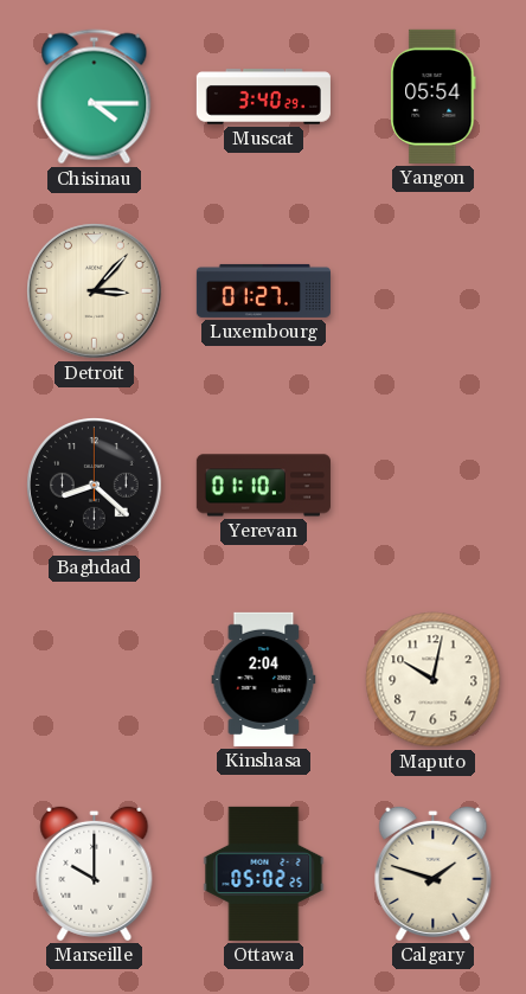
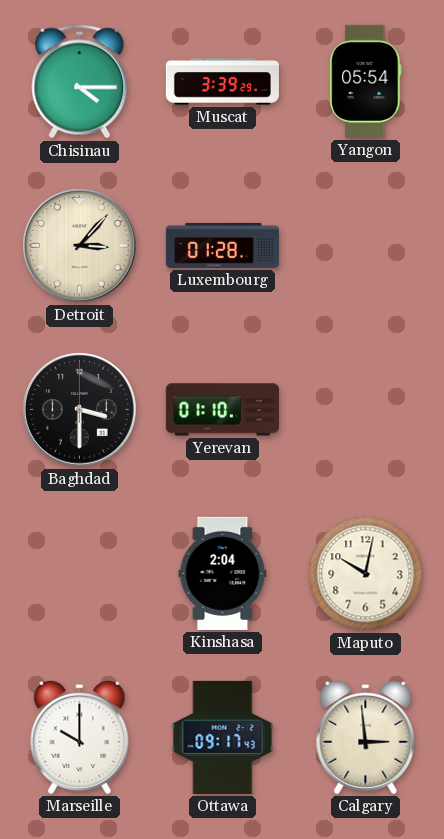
Muscat: 3:40 -> 3:39 (222, 82)
Luxembourg: 01:27 -> 01:28 (222, 245)
Baghdad: 8:22 -> 3:30 (80, 410)
Ottawa: 05:02 -> 09:17 (223, 737)
Calgary: 1:48 -> 2:59 (366, 737)
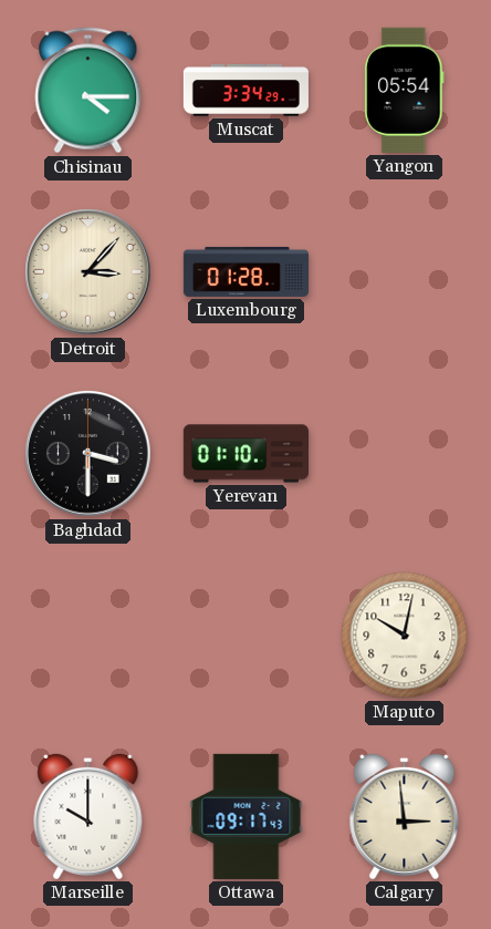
Muscat: 3:39 -> 3:34 (245, 91)
Kinshasa: 2:04 -> none (223, 573)
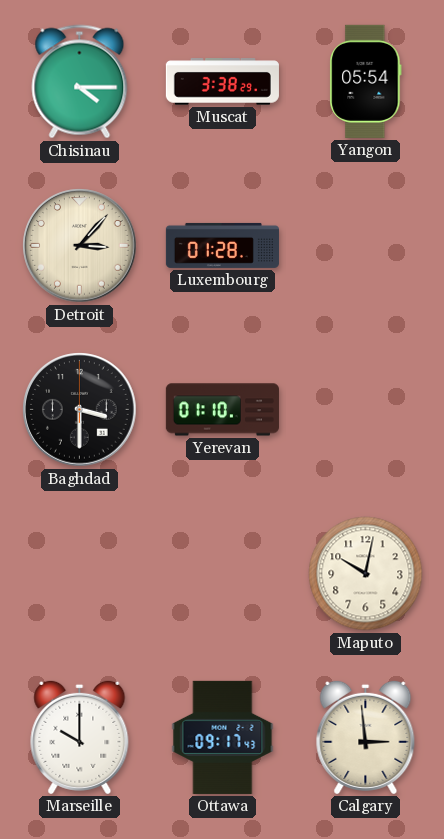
Muscat: 3:34 -> 3:38 (222, 82)
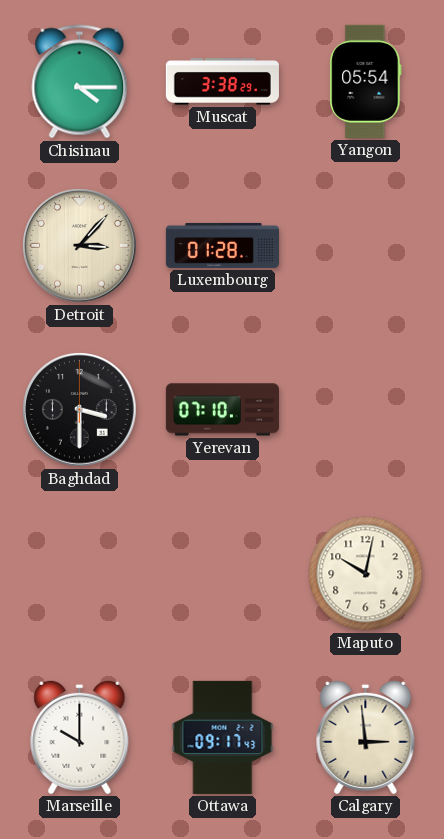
Yerevan: 01:10 -> 07:10 (222, 410)
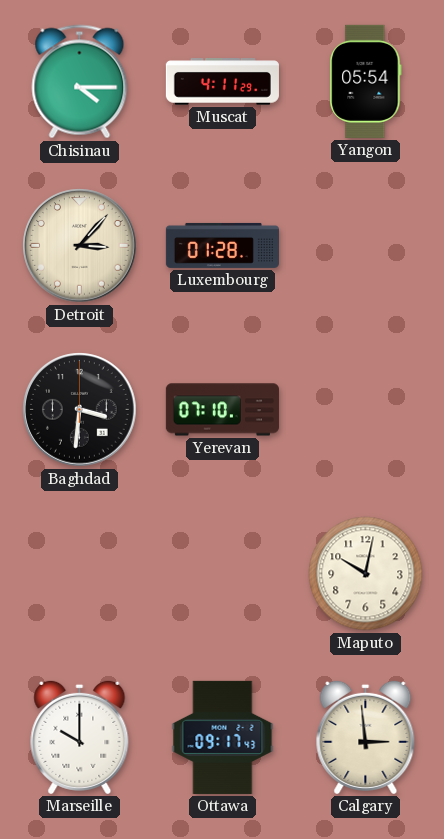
Muscat: 3:38 -> 4:11 (222, 82)
Baghdad: 3:30 -> 3:31 (80, 410)
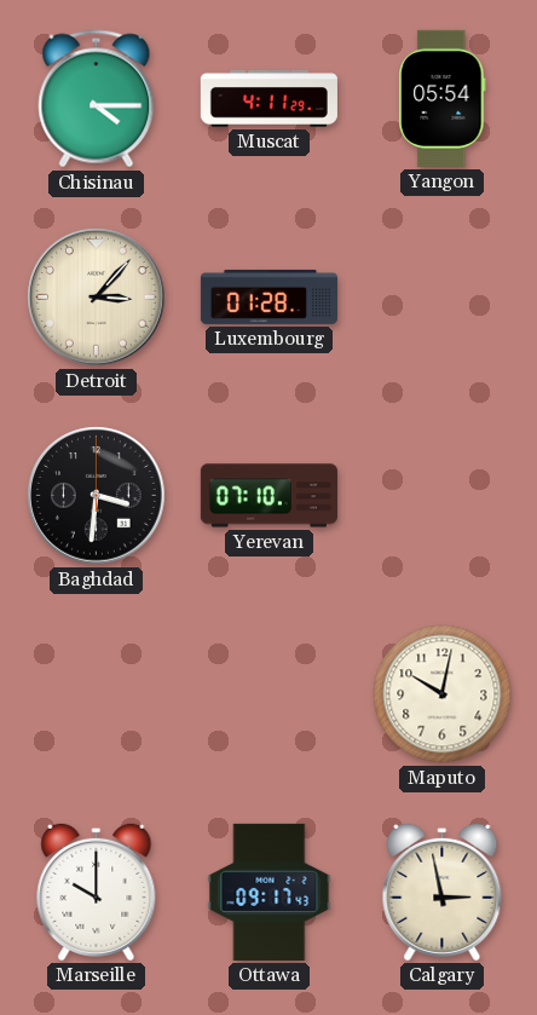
Calgary: 2:59 -> 2:58 (443, 892)
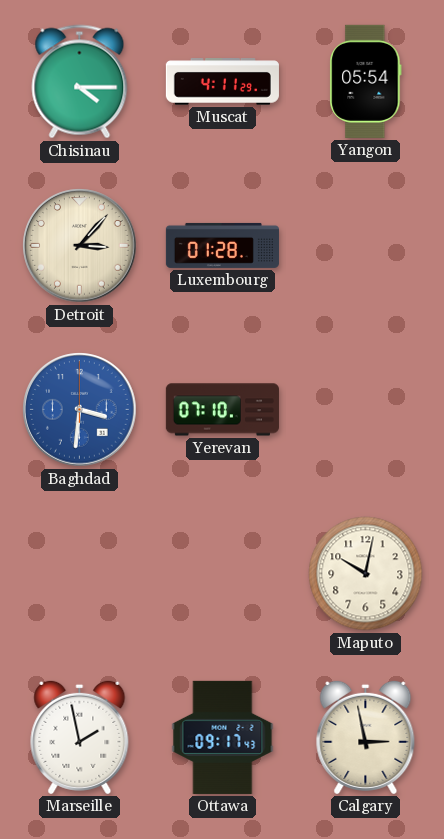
Baghdad dial: black -> blue (80, 410)
Marseille: 10:00 -> 1:58 (80, 737)
